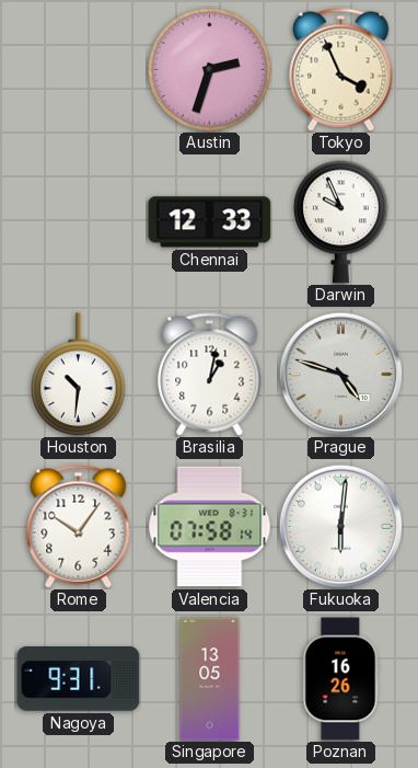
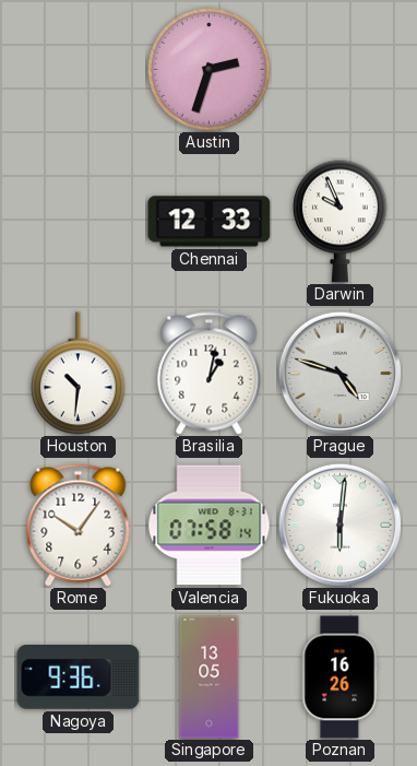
Tokyo: 3:56 -> none (341, 70)
Nagoya: 9:31 -> 9:36 (79, 677)
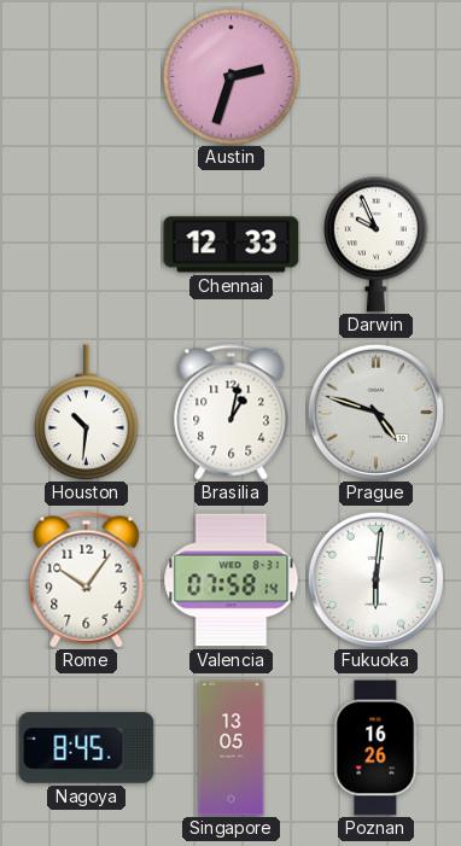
Nagoya: 9:36 -> 8:45 (87, 748)
